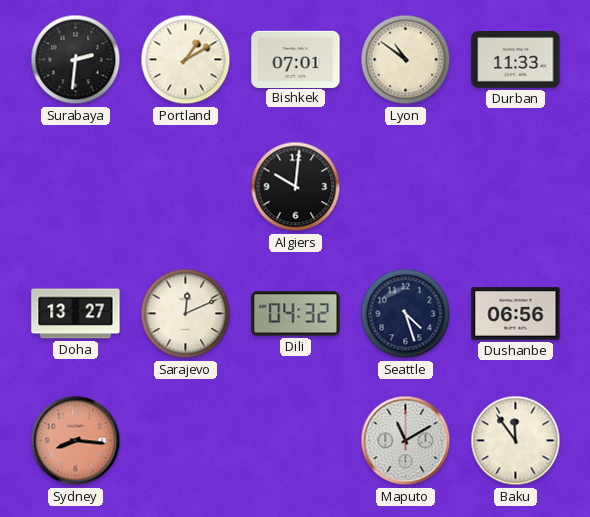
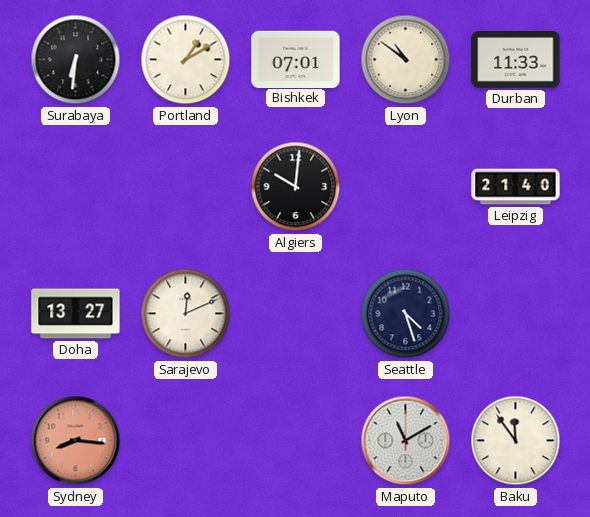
Surabaya: 2:31 -> 6:31 (76, 60)
Leipzig: none -> 21:40 (516, 187)
Dili: 04:32 -> none (296, 314)
Dushanbe: 06:56 -> none (516, 314)
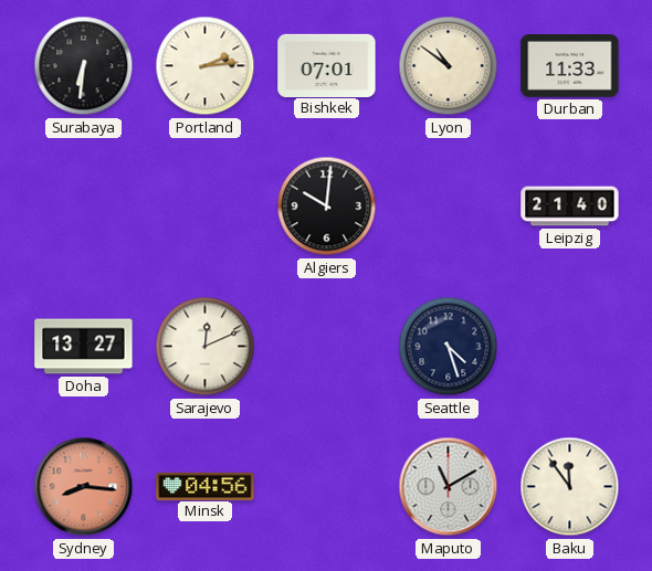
Portland: 1:10 -> 2:14 (206, 66)
Minsk: none -> 04:56 (206, 486)
